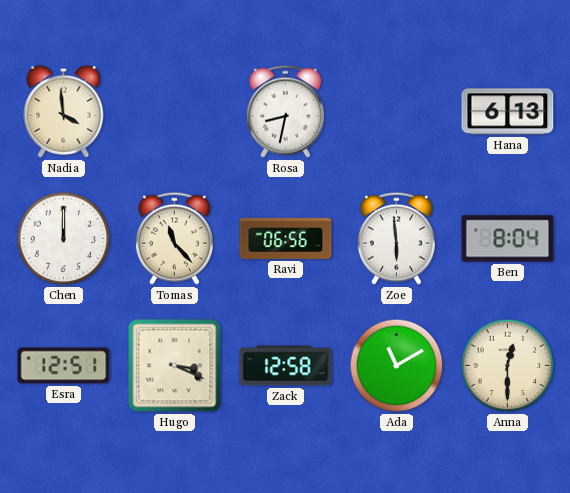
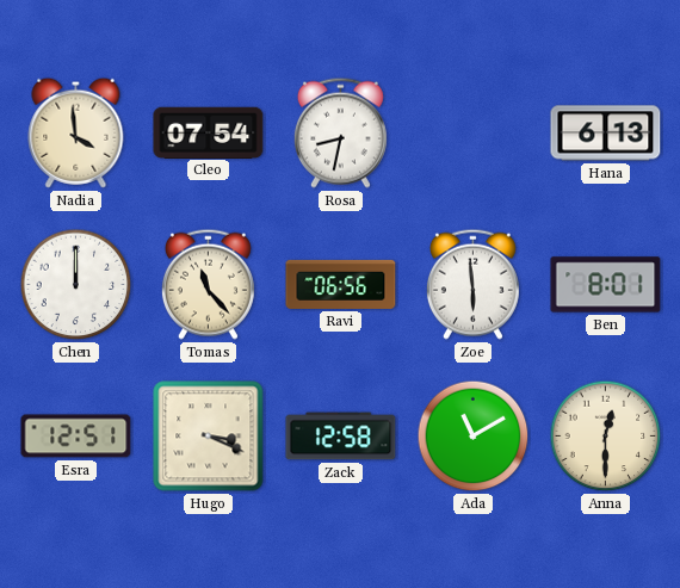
Cleo: none -> 07:54 (209, 132)
Ben: 8:04 -> 8:01 (606, 285)
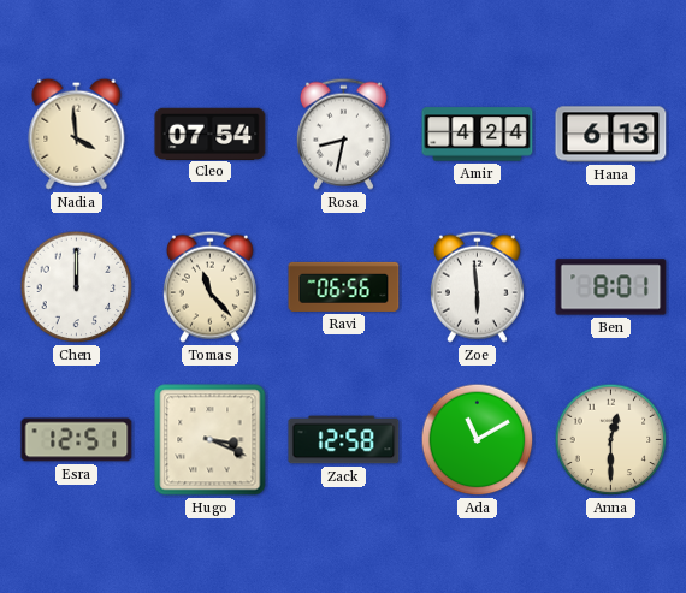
Amir: none -> 4:24 (478, 135)
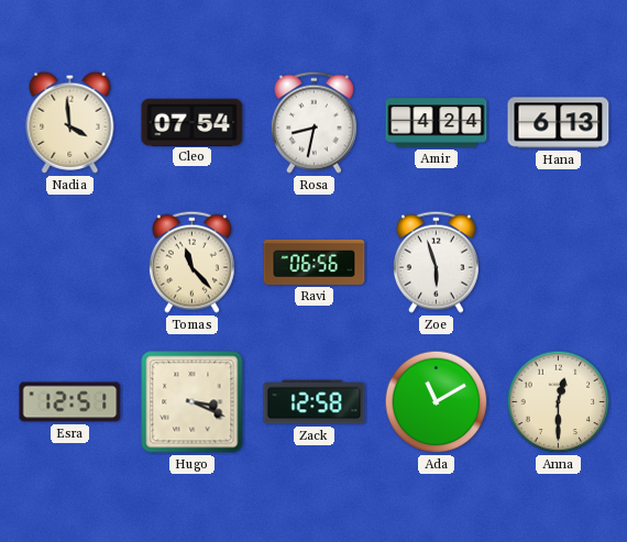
Chen: 12:00 -> none (77, 287)
Zoe: 5:59 -> 5:57 (436, 262)
Ben: 8:01 -> none (611, 287)
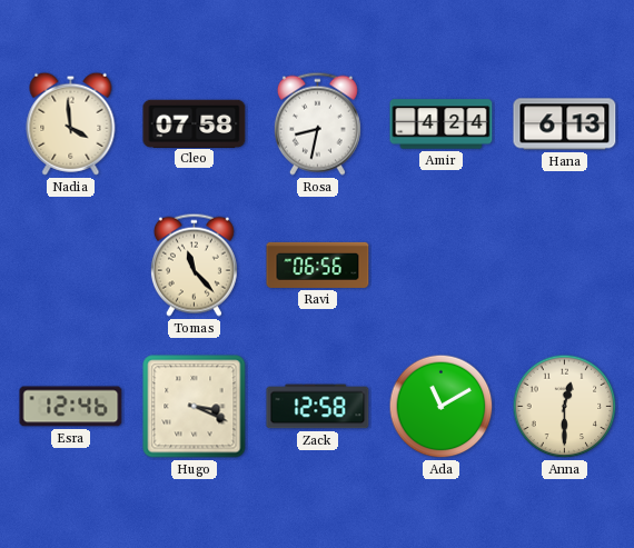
Cleo: 07:54 -> 07:58 (195, 123)
Zoe: 5:57 -> none (436, 262)
Esra: 12:51 -> 12:46 (71, 407)
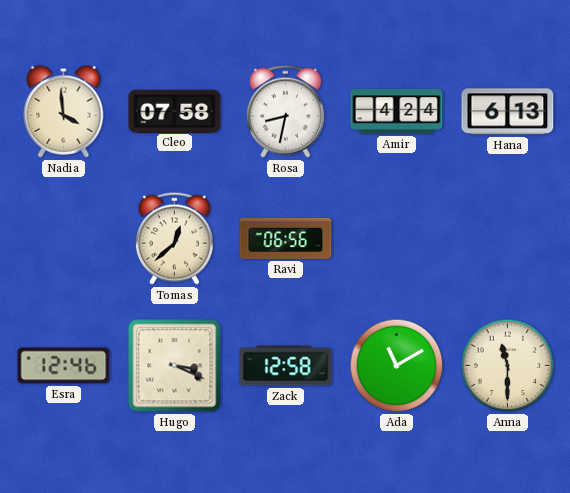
Tomas: 11:23 -> 12:38 (174, 238)
Anna: 12:30 -> 11:30 (508, 366)
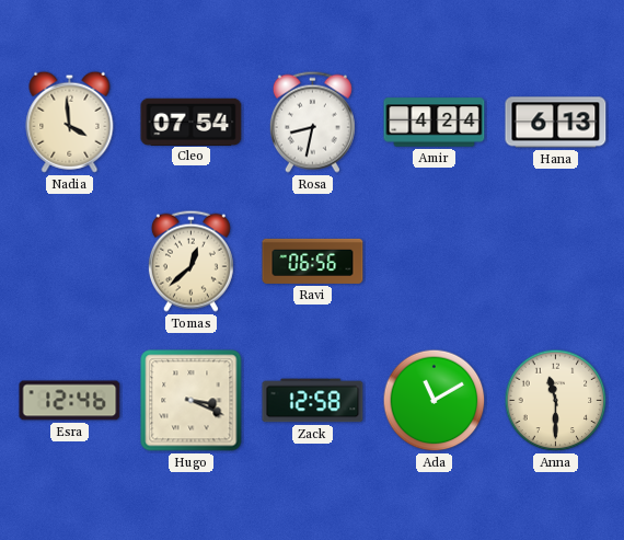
Cleo: 07:58 -> 07:54 (192, 122)
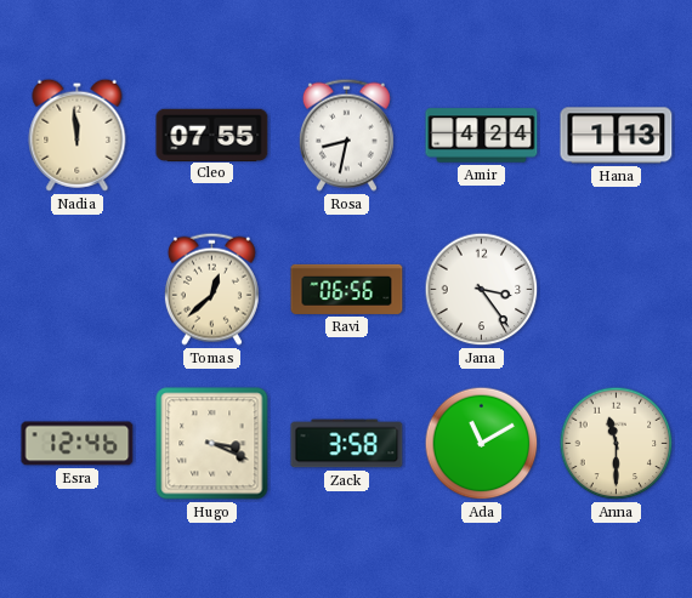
Nadia: 3:59 -> 11:59 (78, 135)
Cleo: 07:54 -> 07:55 (212, 135)
Hana: 6:13 -> 1:13 (617, 136)
Jana: none -> 3:24 (482, 290)
Zack: 12:58 -> 3:58 (347, 444)
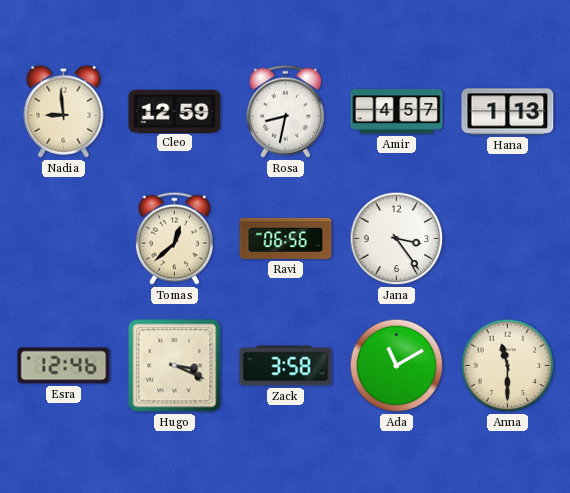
Nadia: 11:59 -> 8:59 (64, 111)
Cleo: 07:55 -> 12:59 (175, 111)
Amir: 4:24 -> 4:57 (397, 112)
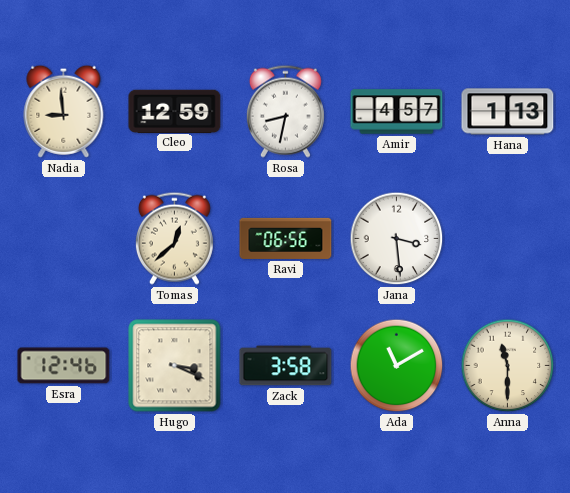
Jana: 3:24 -> 3:29 (397, 239)
